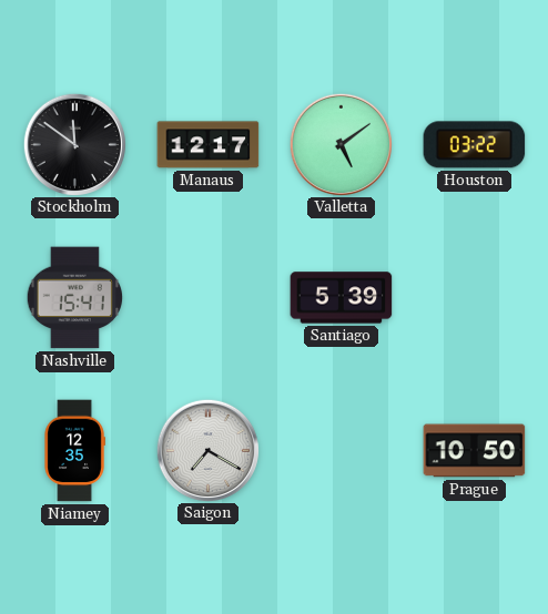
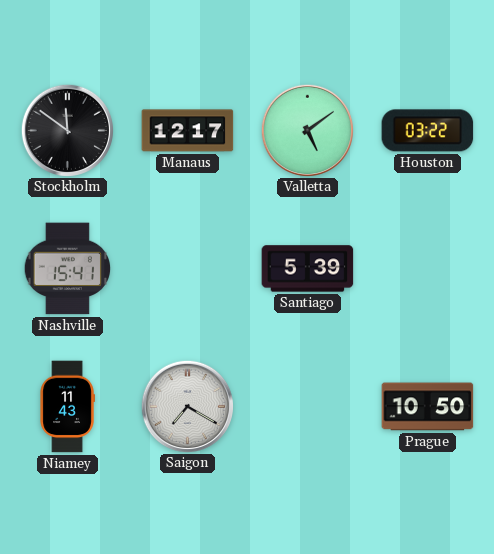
Niamey: 12:35 -> 11:43 (67, 407)
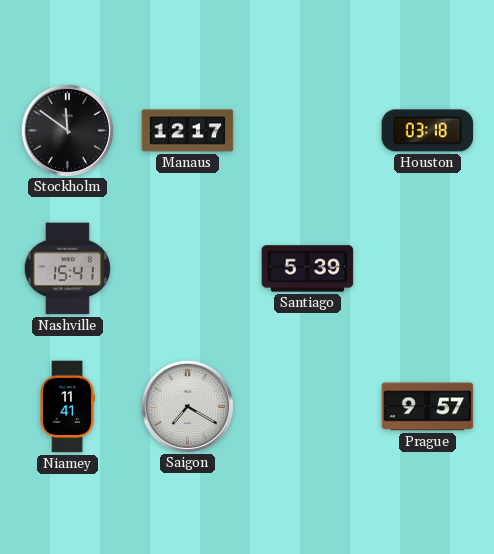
Valletta: 5:09 -> none (307, 130)
Houston: 03:22 -> 03:18 (428, 131)
Niamey: 11:43 -> 11:41 (67, 407)
Prague: 10:50 -> 9:57 (428, 407)
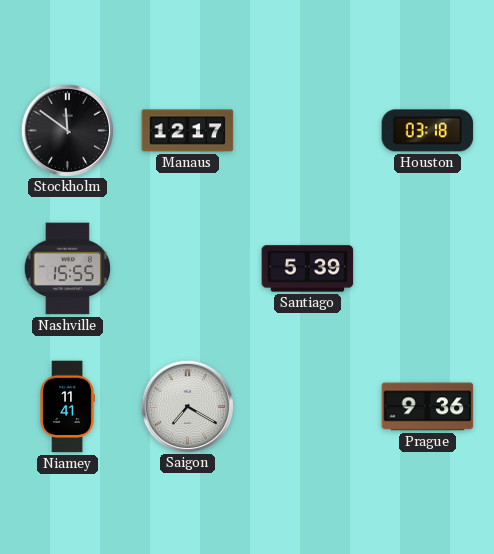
Nashville: 15:41 -> 15:55 (67, 269)
Prague: 9:57 -> 9:36 (428, 407)
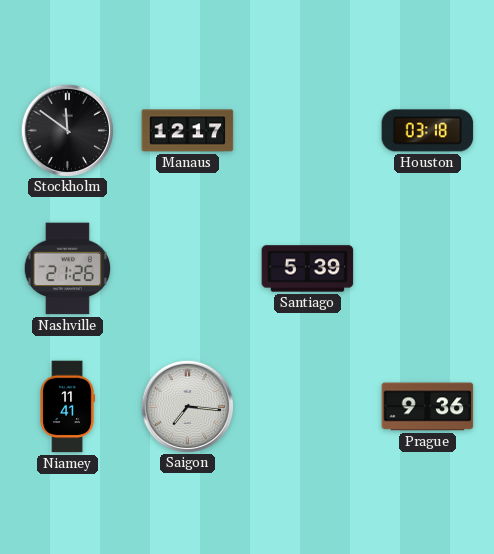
Nashville: 15:55 -> 21:26 (67, 269)
Saigon: 7:20 -> 7:16 (187, 406)
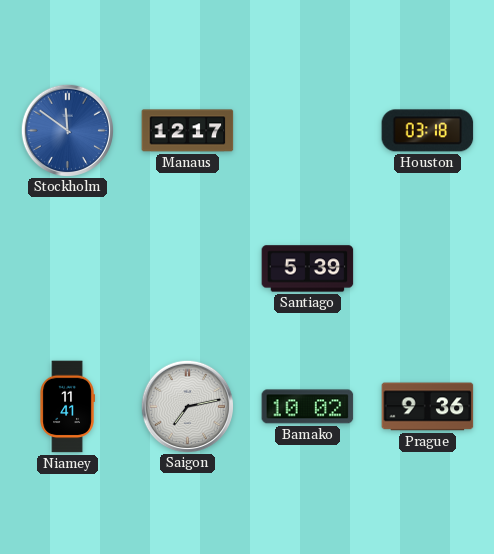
Stockholm dial: black -> blue (67, 130)
Nashville: 21:26 -> none (67, 269)
Saigon: 7:16 -> 7:13 (187, 406)
Bamako: none -> 10:02 (308, 407)
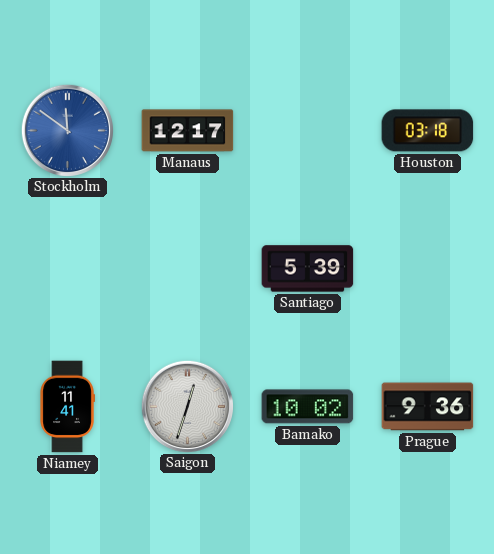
Saigon: 7:13 -> 12:33 (187, 406)
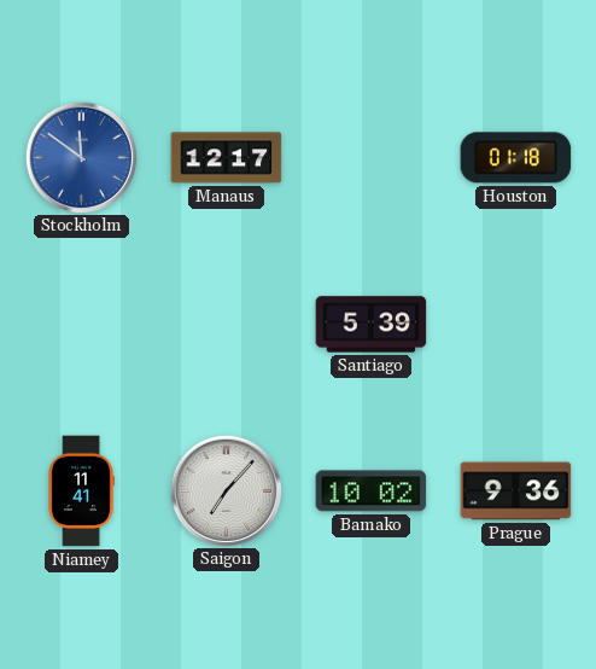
Houston: 03:18 -> 01:18 (516, 158)
Saigon: 12:33 -> 7:07 (226, 490)
